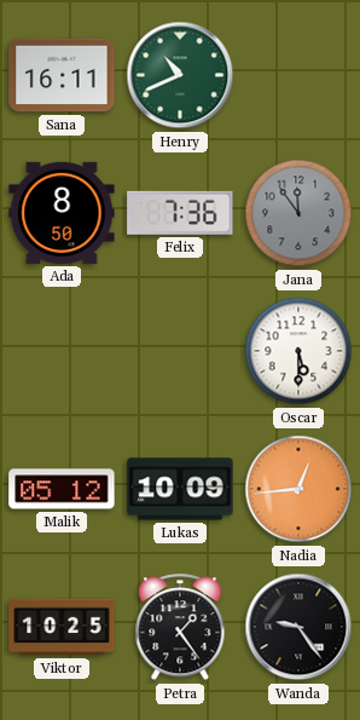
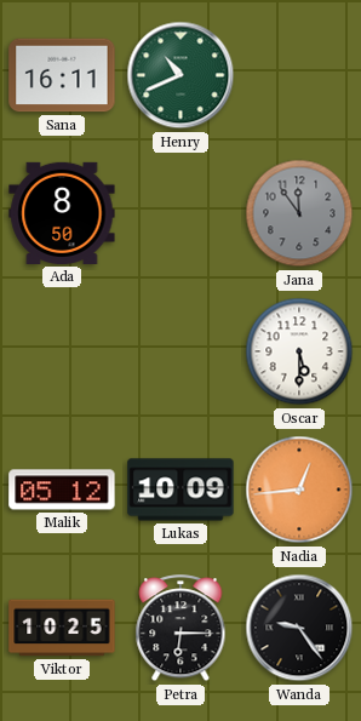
Felix: 7:36 -> none (180, 213)
Petra: 1:24 -> 6:15 (180, 629)
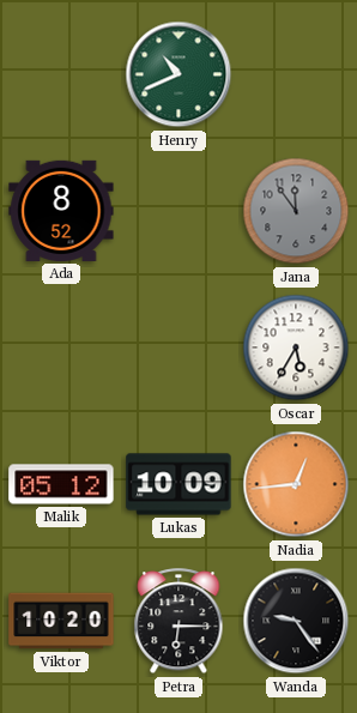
Sana: 16:11 -> none (62, 75)
Ada: 8:50 -> 8:52 (61, 211)
Oscar: 5:30 -> 5:35 (296, 348)
Viktor: 10:25 -> 10:20 (61, 621)
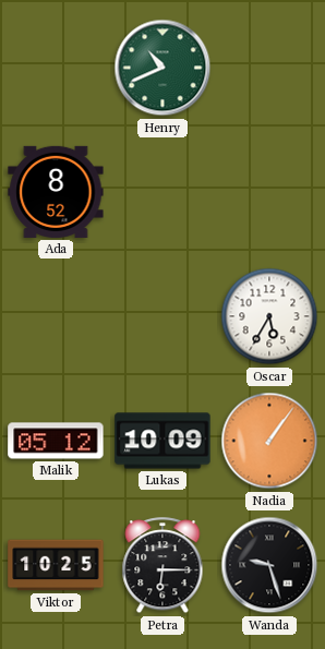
Jana: 11:54 -> none (296, 211)
Nadia: 12:44 -> 1:06 (269, 441)
Viktor: 10:20 -> 10:25 (56, 565)
Wanda: 9:24 -> 9:27 (269, 565)
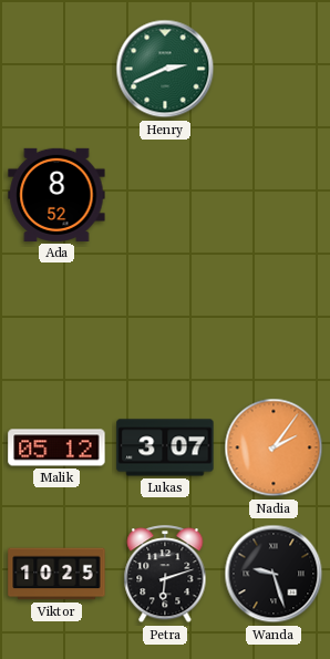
Henry: 10:41 -> 2:41 (165, 69)
Oscar: 5:35 -> none (269, 316)
Lukas: 10:09 -> 3:07 (165, 447)
Nadia: 1:06 -> 2:06 (274, 447)
Petra: 6:15 -> 6:12 (165, 575)
